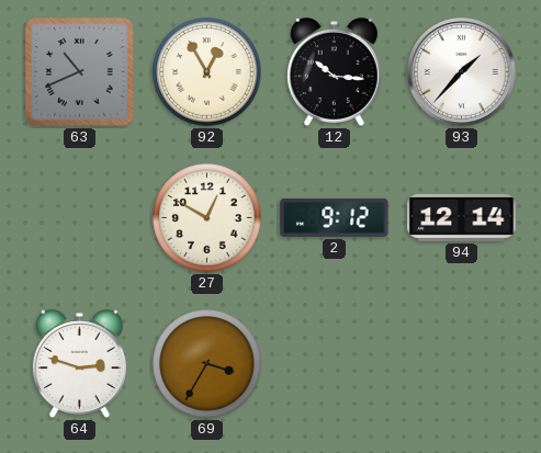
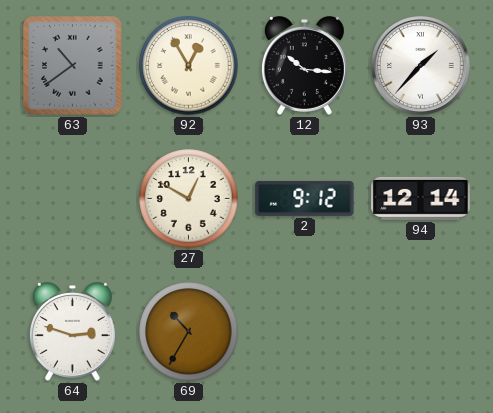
63: 10:41 -> 10:39 (73, 66)
69: 3:35 -> 10:35 (189, 332)
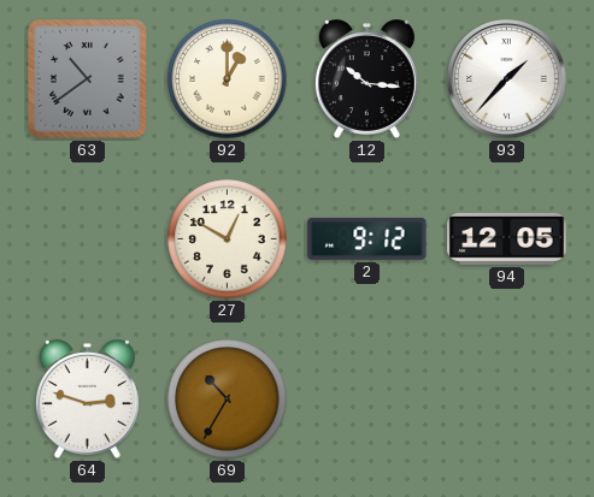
92: 12:55 -> 1:00 (228, 79)
94: 12:14 -> 12:05 (507, 238)
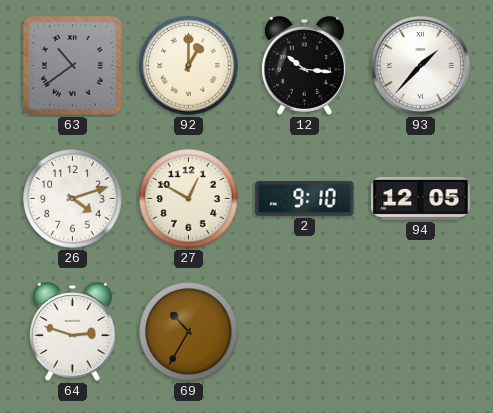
26: none -> 4:12 (73, 199)
2: 9:12 -> 9:10 (305, 198)
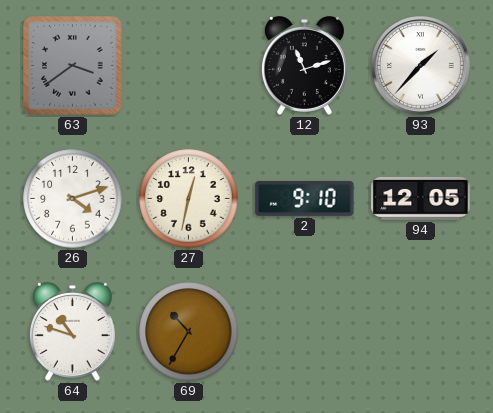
63: 10:39 -> 3:39 (73, 66)
92: 1:00 -> none (189, 66)
12: 10:16 -> 11:12 (304, 66)
27: 12:50 -> 12:32 (189, 199)
64: 2:48 -> 10:48 (72, 332)
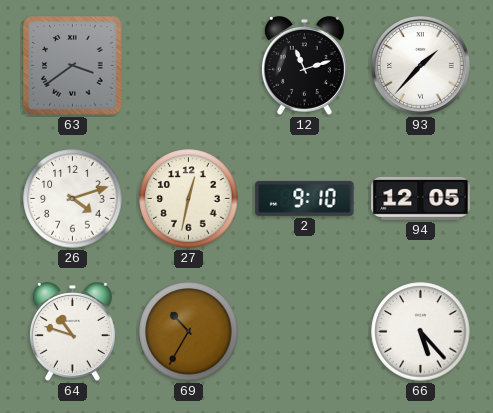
66: none -> 5:23 (421, 332)
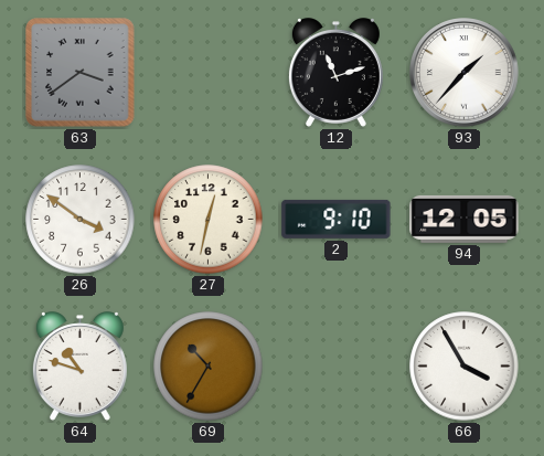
26: 4:12 -> 3:51 (81, 220)
66: 5:23 -> 3:55 (465, 367)
